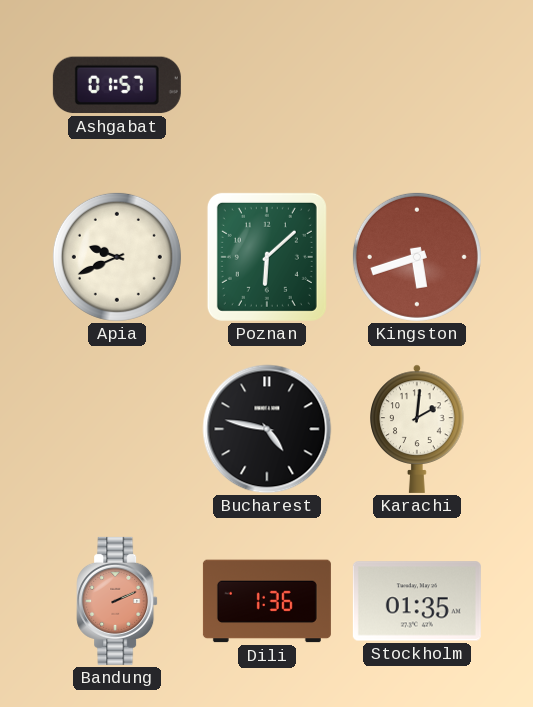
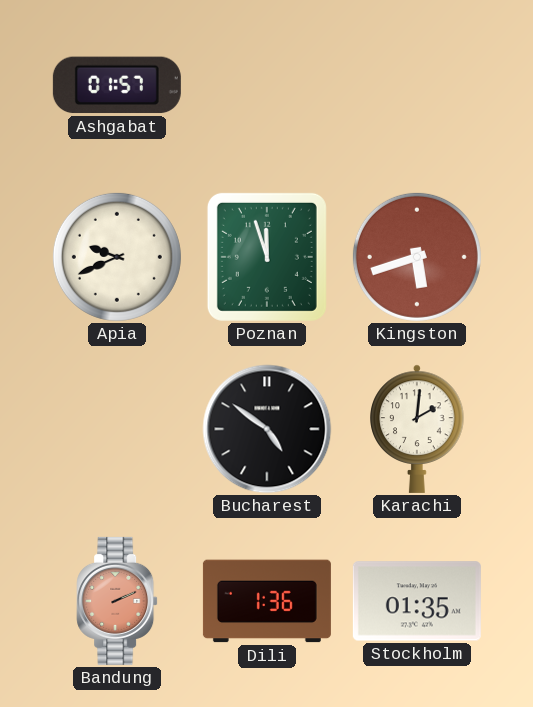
Poznan: 6:08 -> 11:57 (267, 257)
Bucharest: 4:47 -> 4:51 (267, 429)
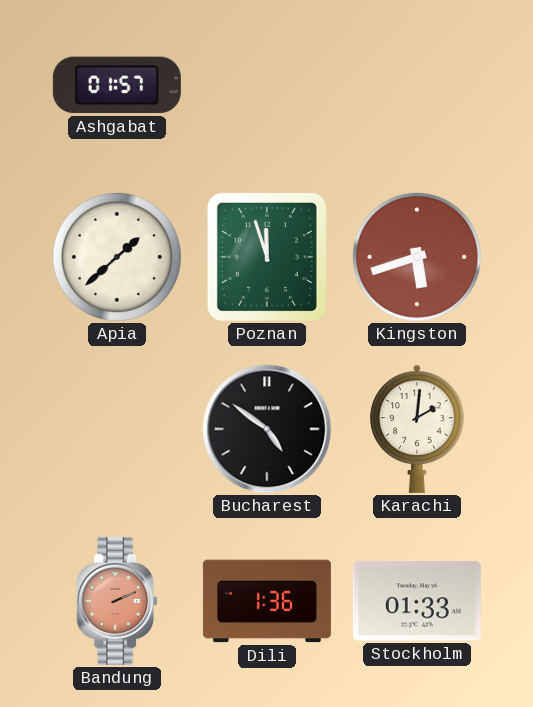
Apia: 9:41 -> 1:38 (117, 257)
Stockholm: 01:35 -> 01:33 (417, 601)
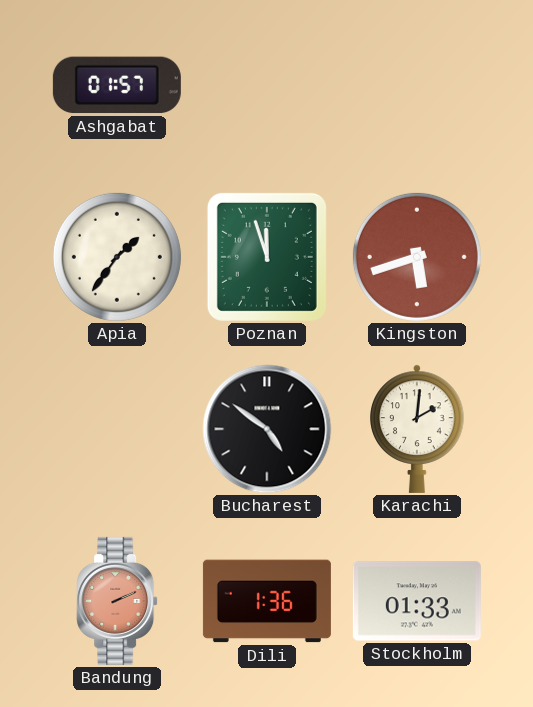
Apia: 1:38 -> 1:36 (117, 257)
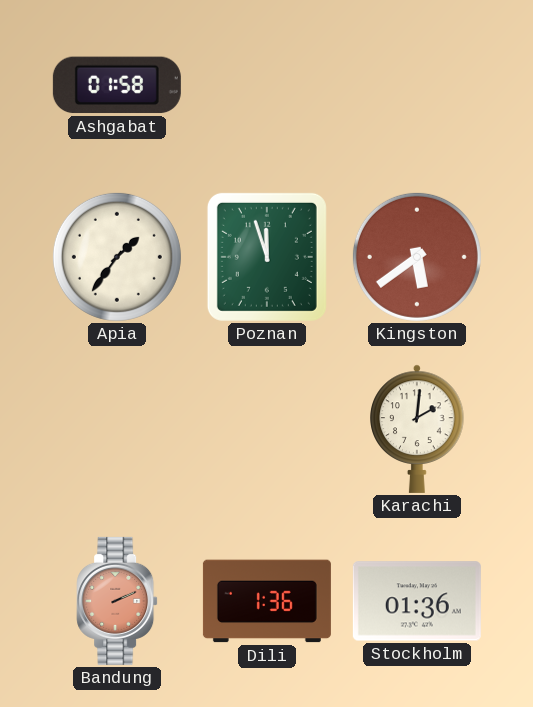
Ashgabat: 01:57 -> 01:58 (117, 85)
Kingston: 5:42 -> 5:39 (417, 257)
Bucharest: 4:51 -> none (267, 429)
Stockholm: 01:33 -> 01:36 (417, 601)
